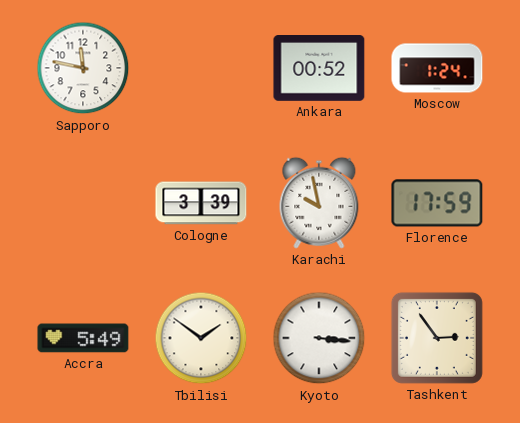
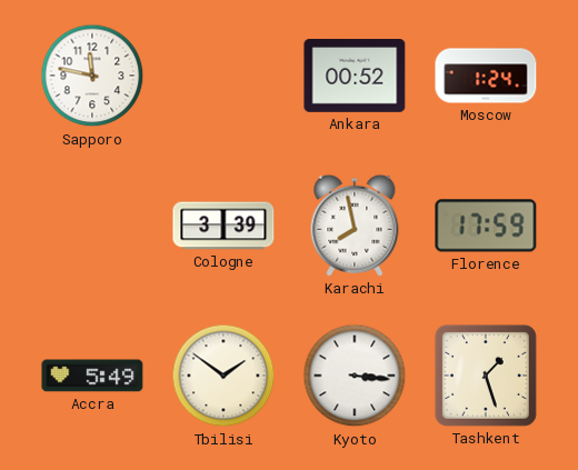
Karachi: 9:58 -> 7:58 (355, 226)
Tashkent: 2:54 -> 1:27 (486, 376)
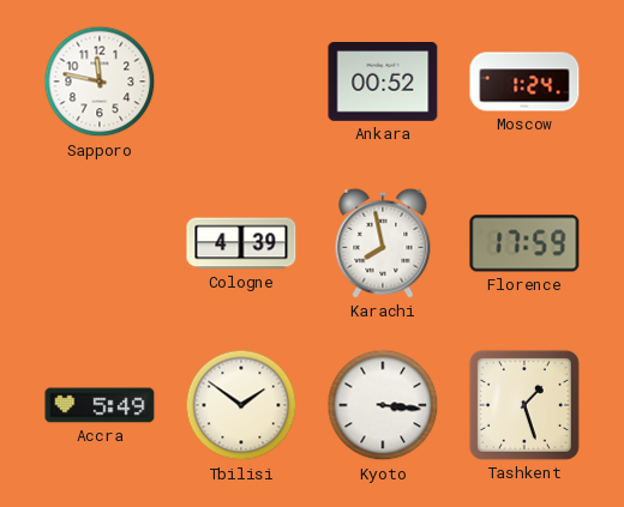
Cologne: 3:39 -> 4:39 (241, 243)
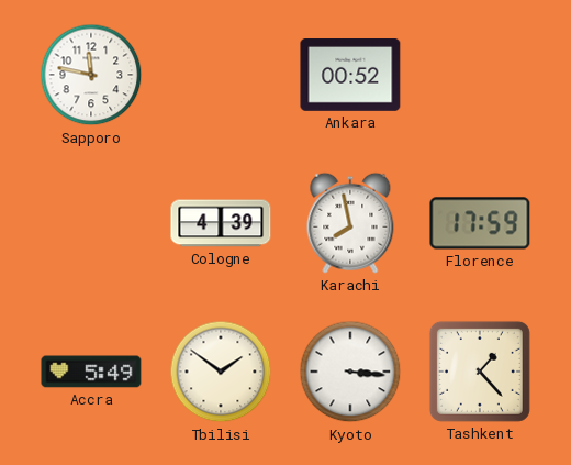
Moscow: 1:24 -> none (524, 82)
Tashkent: 1:27 -> 1:23 (480, 372)
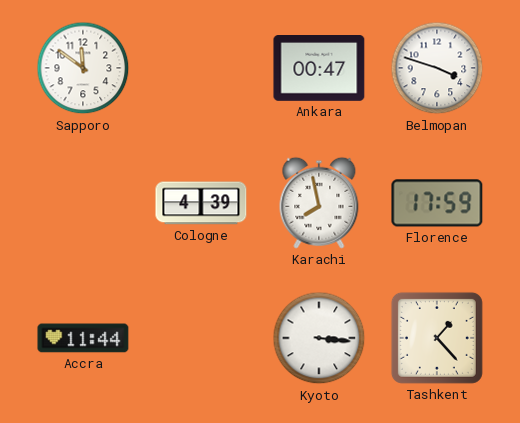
Sapporo: 11:47 -> 11:51 (83, 68)
Ankara: 00:52 -> 00:47 (319, 69)
Belmopan: none -> 3:48 (437, 68)
Accra: 5:49 -> 11:44 (83, 338)
Tbilisi: 1:51 -> none (221, 372)
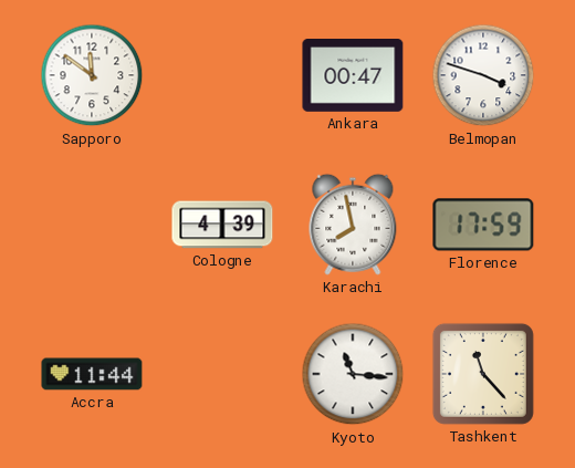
Kyoto: 3:16 -> 11:16 (353, 374)
Tashkent: 1:23 -> 11:23 (483, 374)
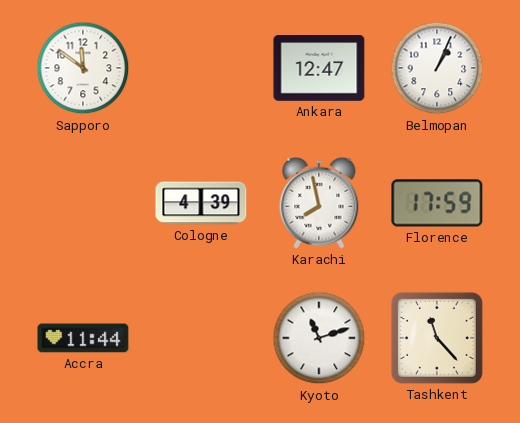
Ankara: 00:47 -> 12:47 (319, 69)
Belmopan: 3:48 -> 1:04 (437, 68)
Kyoto: 11:16 -> 11:12 (319, 338)
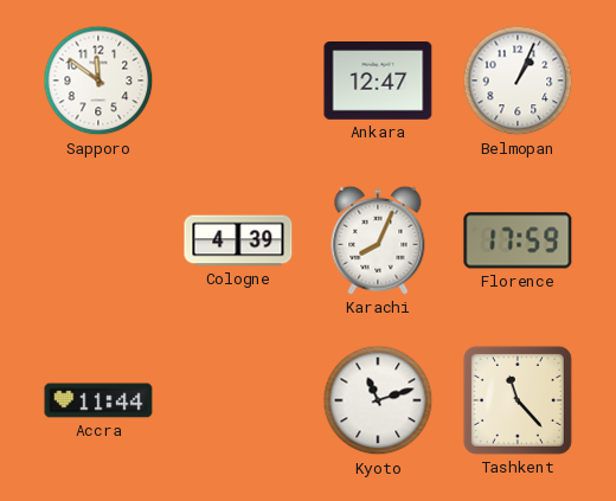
Karachi: 7:58 -> 8:04 (378, 240)
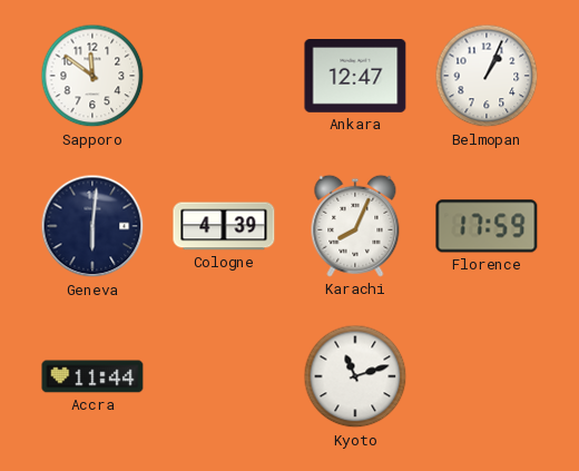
Geneva: none -> 6:01 (92, 226)
Tashkent: 11:23 -> none (518, 400)
